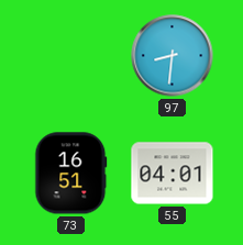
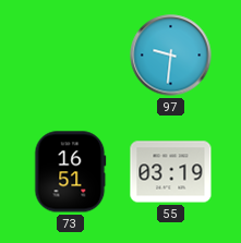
97: 8:31 -> 9:31 (171, 56)
55: 04:01 -> 03:19 (171, 172)
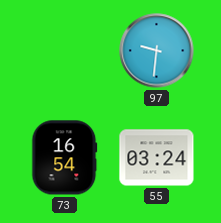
73: 16:51 -> 16:54 (65, 158)
55: 03:19 -> 03:24 (157, 158)
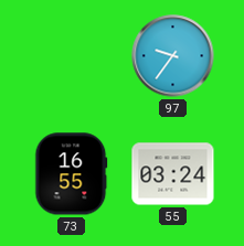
97: 9:31 -> 9:36 (173, 56)
73: 16:54 -> 16:55 (72, 174)
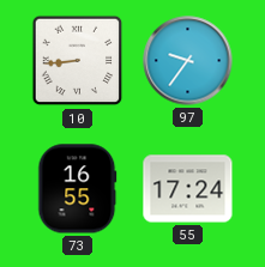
10: none -> 8:44 (78, 61)
55: 03:24 -> 17:24 (188, 189)
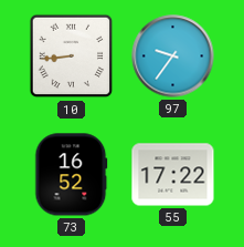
73: 16:55 -> 16:52 (72, 175)
55: 17:24 -> 17:22 (173, 175)
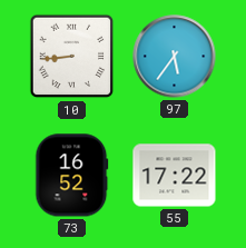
97: 9:36 -> 5:36 (175, 57)
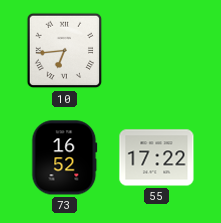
10: 8:44 -> 6:44 (65, 51)
97: 5:36 -> none (175, 57)
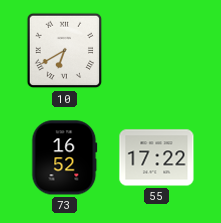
10: 6:44 -> 6:40 (65, 51)
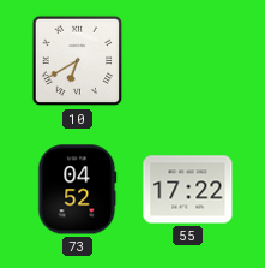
73: 16:52 -> 04:52 (78, 190)
